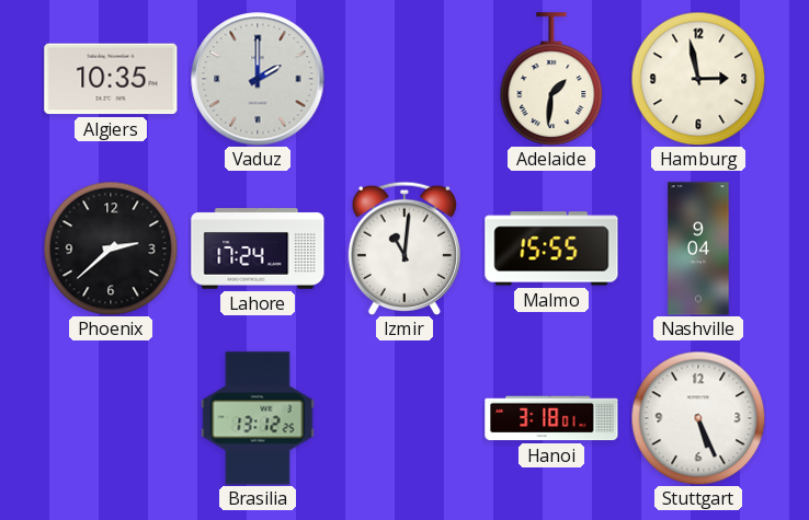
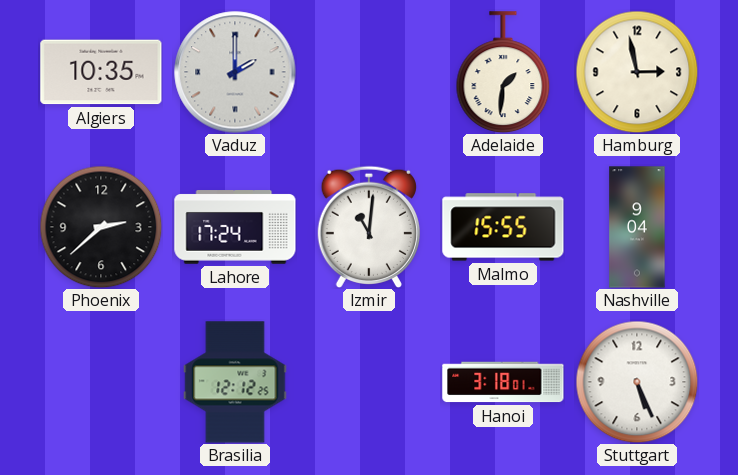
Brasilia: 13:12 -> 12:12 (235, 382)
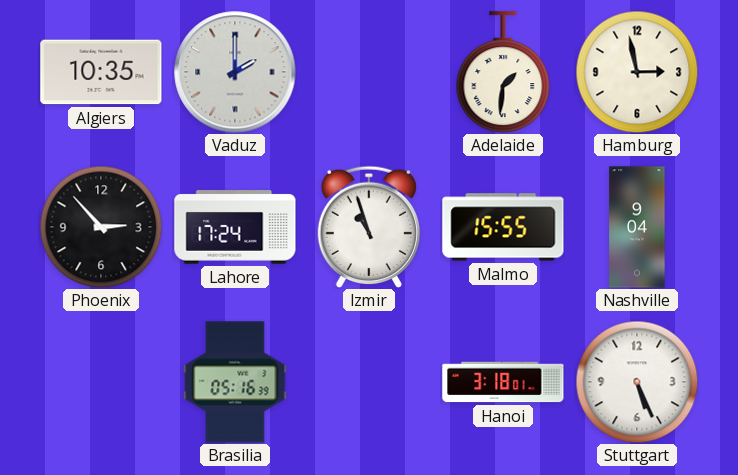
Phoenix: 2:38 -> 2:53 (101, 227)
Izmir: 11:01 -> 10:57 (369, 226)
Brasilia: 12:12 -> 05:16 (235, 382)
